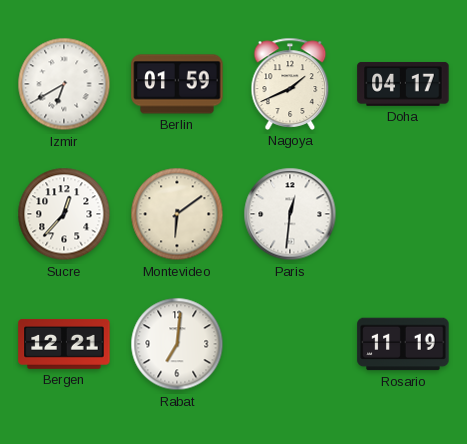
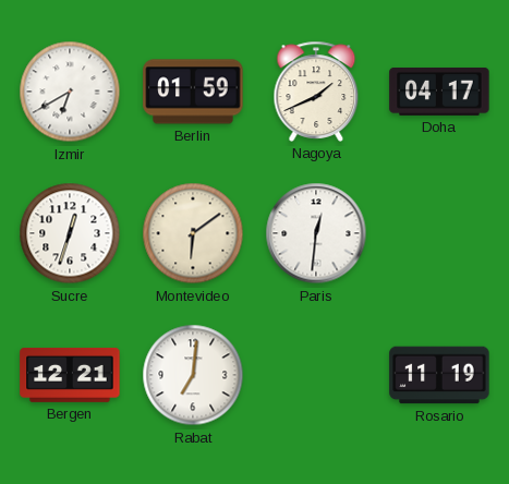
Sucre: 12:37 -> 12:33 (70, 233)
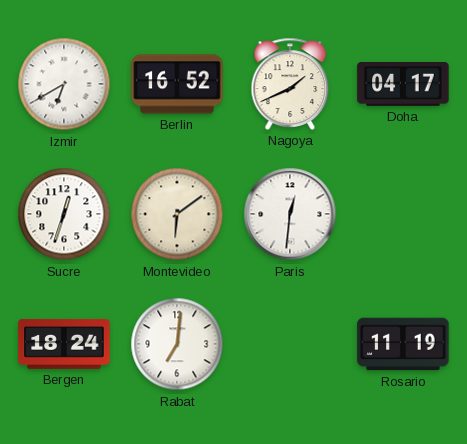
Berlin: 01:59 -> 16:52 (177, 84)
Bergen: 12:21 -> 18:24 (64, 344)
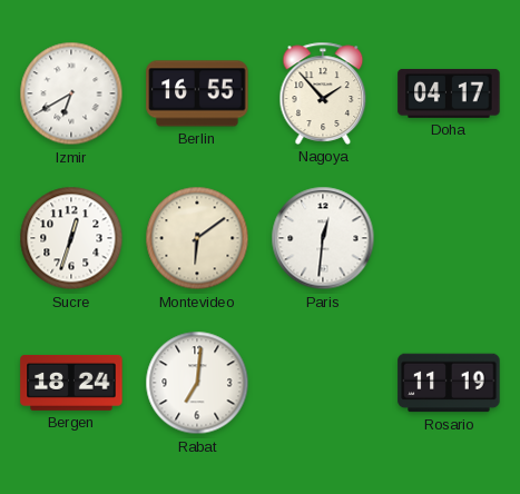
Berlin: 16:52 -> 16:55 (197, 93)
Nagoya: 1:41 -> 1:53 (323, 93)
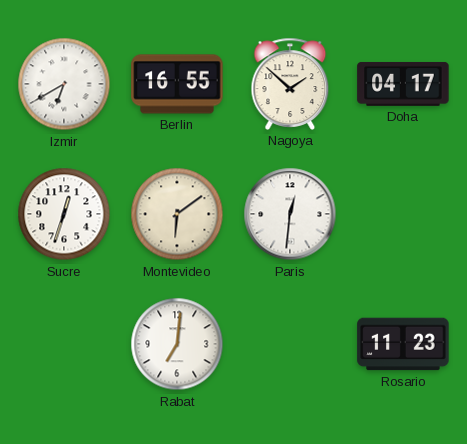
Nagoya: 1:53 -> 1:52 (290, 84)
Bergen: 18:24 -> none (71, 383)
Rosario: 11:19 -> 11:23 (403, 344)
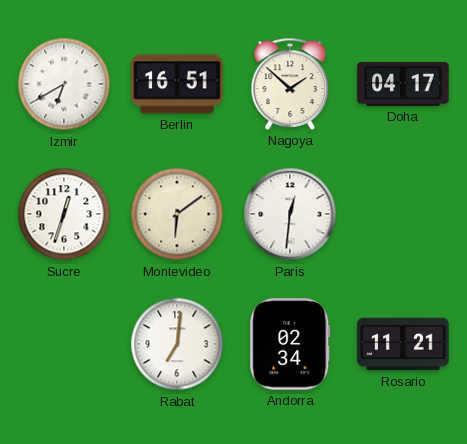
Berlin: 16:55 -> 16:51 (177, 84)
Andorra: none -> 02:34 (290, 344)
Rosario: 11:23 -> 11:21 (403, 344)
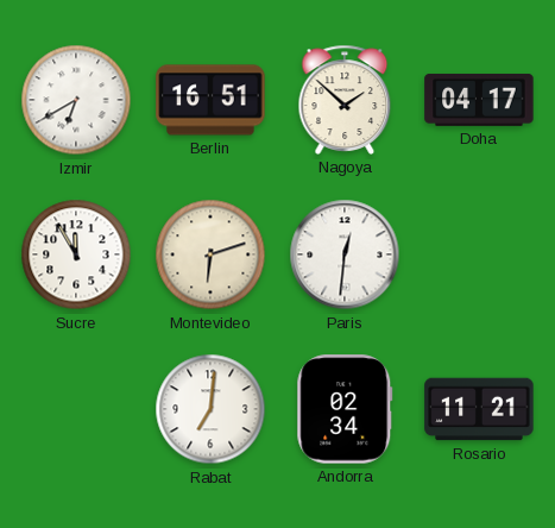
Sucre: 12:33 -> 11:55 (76, 254)
Montevideo: 6:09 -> 6:12 (210, 254)
